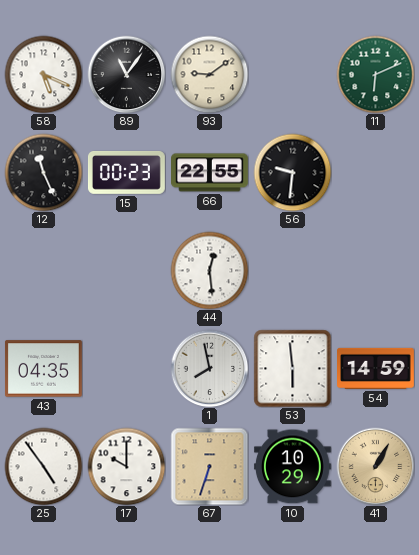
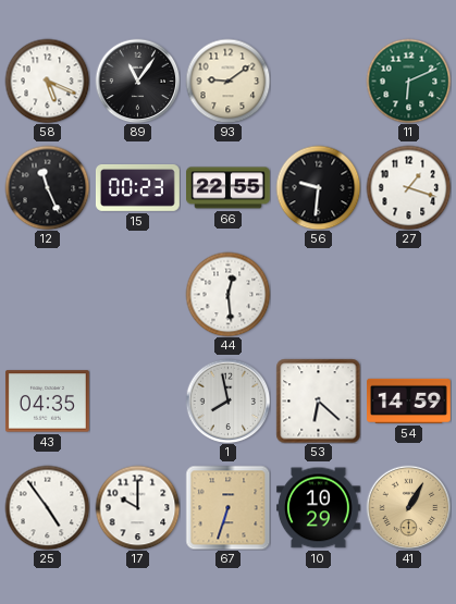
27: none -> 1:18 (408, 187)
53: 5:59 -> 6:22 (318, 400)
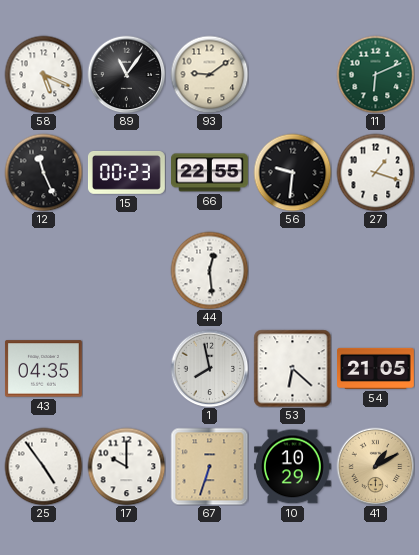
54: 14:59 -> 21:05 (376, 368)
41: 1:05 -> 1:10 (375, 466)
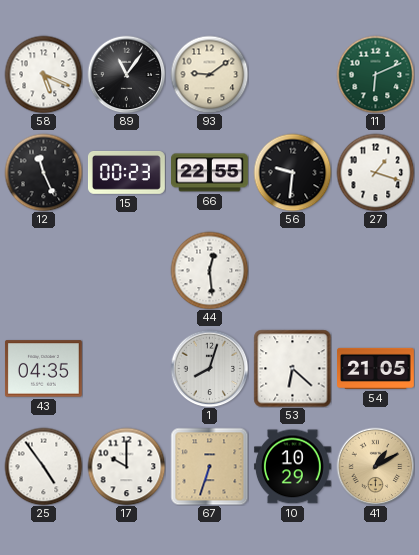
1: 7:58 -> 8:03 (209, 368)
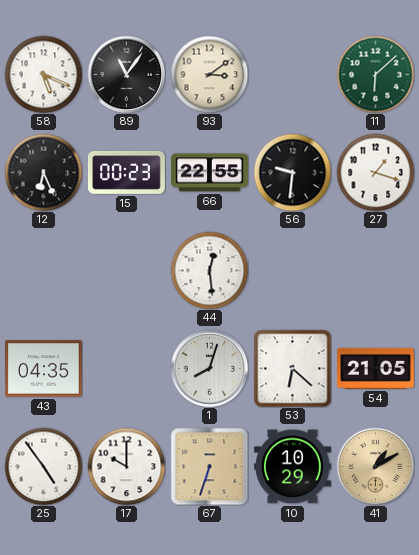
93: 9:09 -> 3:09 (209, 74)
11: 6:11 -> 6:08 (375, 74)
12: 11:26 -> 6:26 (43, 172)
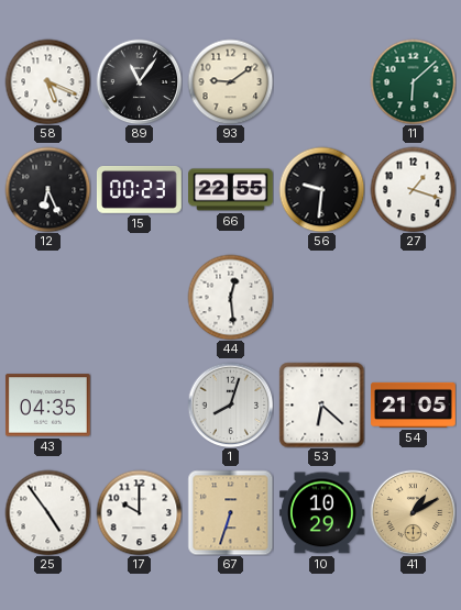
93: 3:09 -> 9:09 (230, 81)
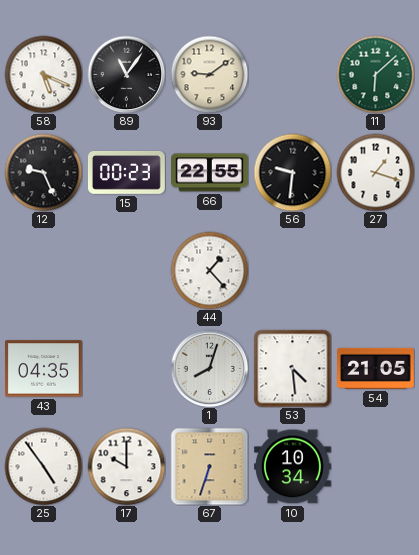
12: 6:26 -> 9:26 (43, 172)
44: 12:29 -> 1:23 (209, 270)
53: 6:22 -> 4:29 (292, 368)
10: 10:29 -> 10:34 (292, 467)
41: 1:10 -> none (413, 512)
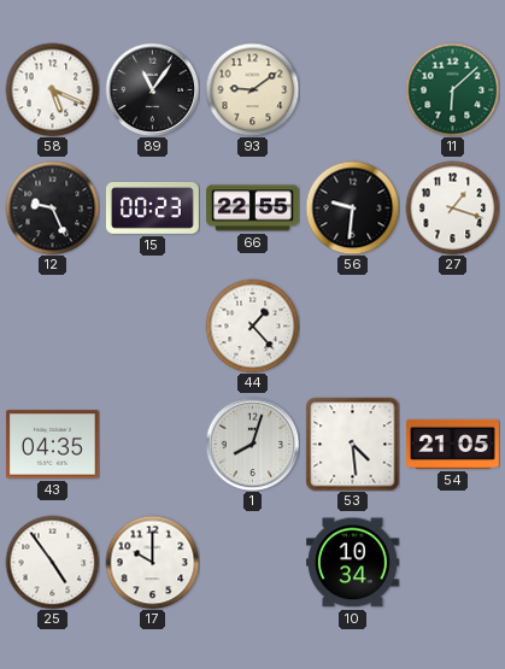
67: 6:33 -> none (209, 466)
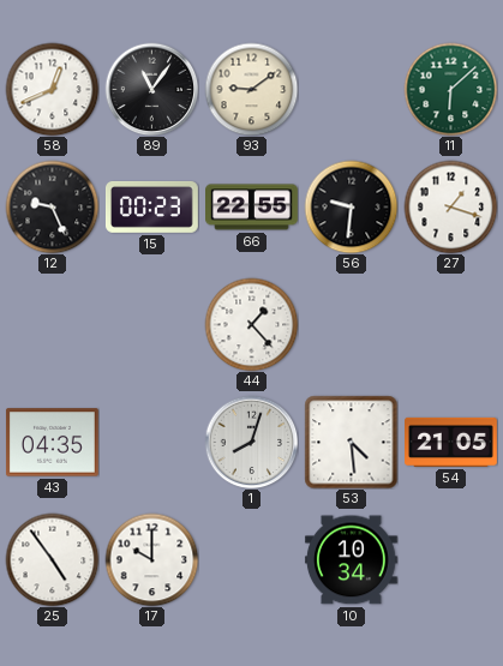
58: 5:19 -> 12:41 (52, 89)
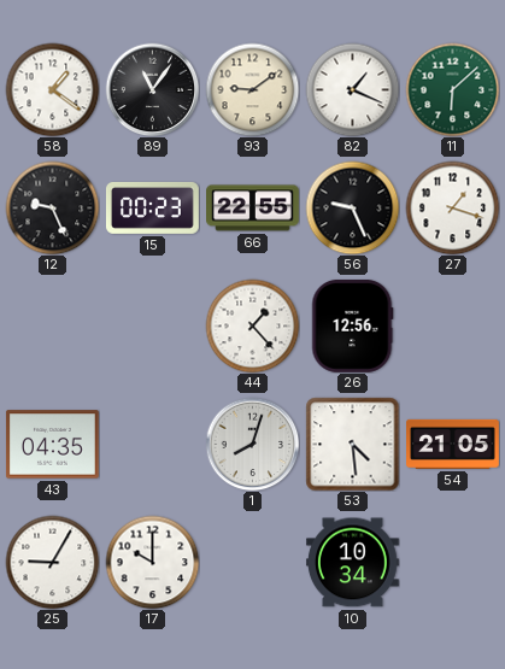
58: 12:41 -> 1:21 (52, 89)
82: none -> 1:19 (352, 89)
56: 9:31 -> 9:26 (352, 207)
26: none -> 12:56 (352, 325)
25: 4:54 -> 9:05 (52, 562)
